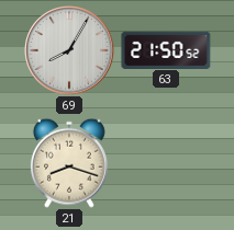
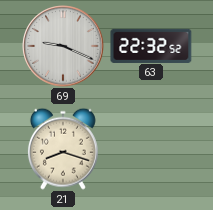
69: 8:05 -> 9:19 (63, 46)
63: 21:50 -> 22:32 (151, 45)
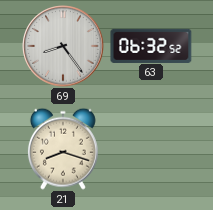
69: 9:19 -> 8:24 (63, 46)
63: 22:32 -> 06:32 (151, 45)
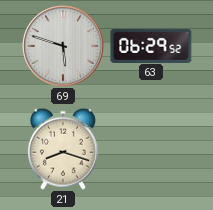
69: 8:24 -> 5:48 (63, 46)
63: 06:32 -> 06:29 (151, 45)
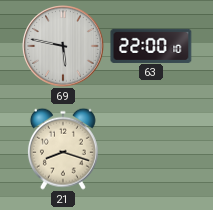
69: 5:48 -> 5:47 (63, 46)
63: 06:29 -> 22:00 (151, 45)
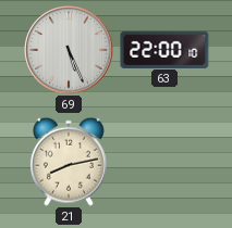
69: 5:47 -> 5:26 (69, 50)
21: 8:18 -> 8:13 (69, 162)
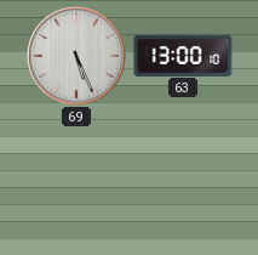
63: 22:00 -> 13:00 (183, 55)
21: 8:13 -> none (69, 162)
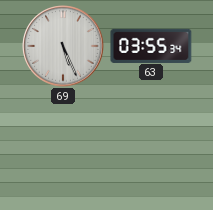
63: 13:00 -> 03:55 (151, 45)
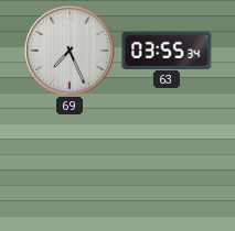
69: 5:26 -> 7:26 (70, 51)
